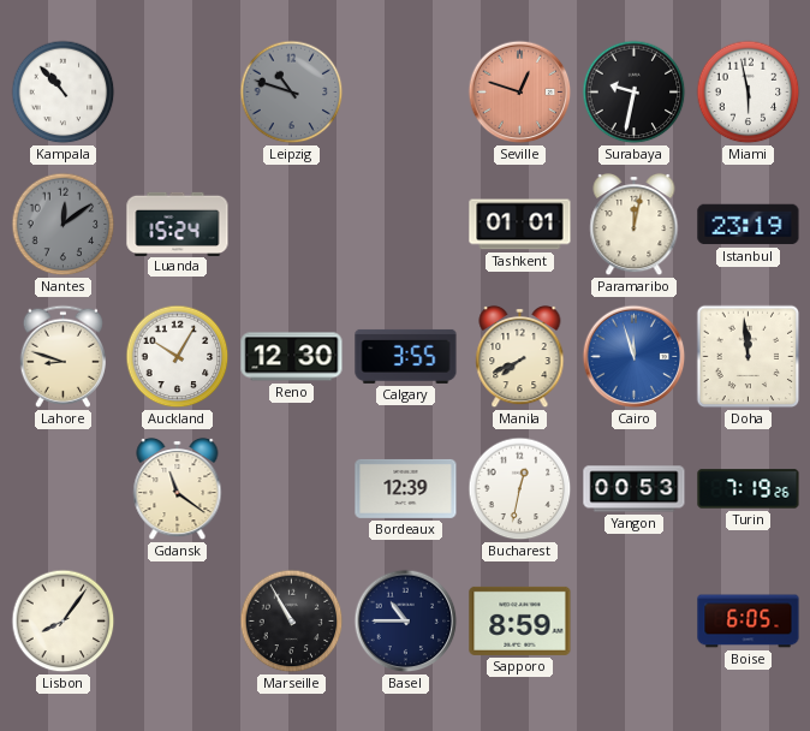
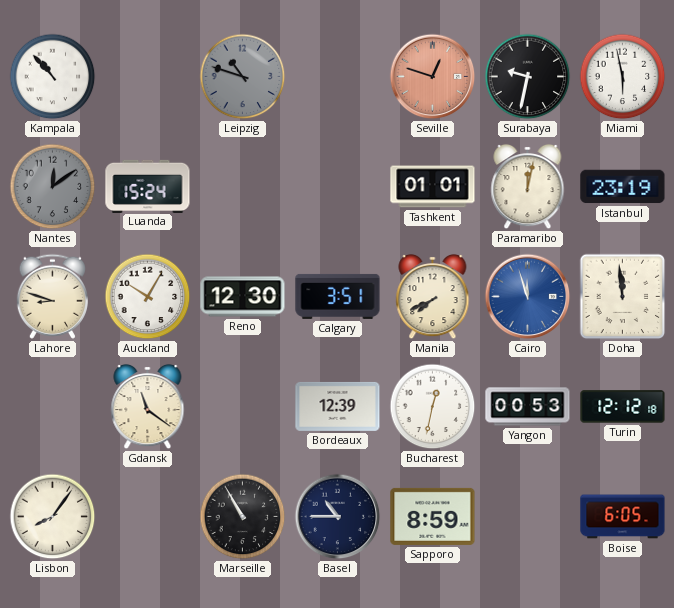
Calgary: 3:55 -> 3:51 (338, 296)
Turin: 7:19 -> 12:12 (623, 407)
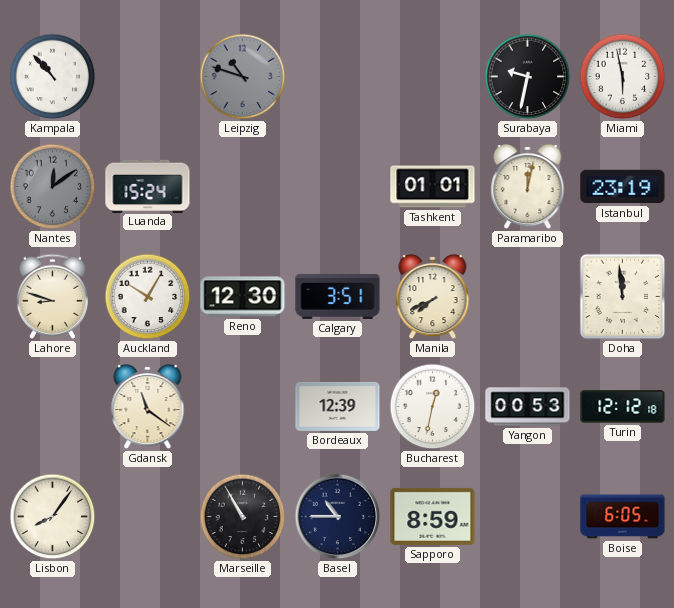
Seville: 12:48 -> none (433, 77)
Cairo: 11:57 -> none (528, 297)
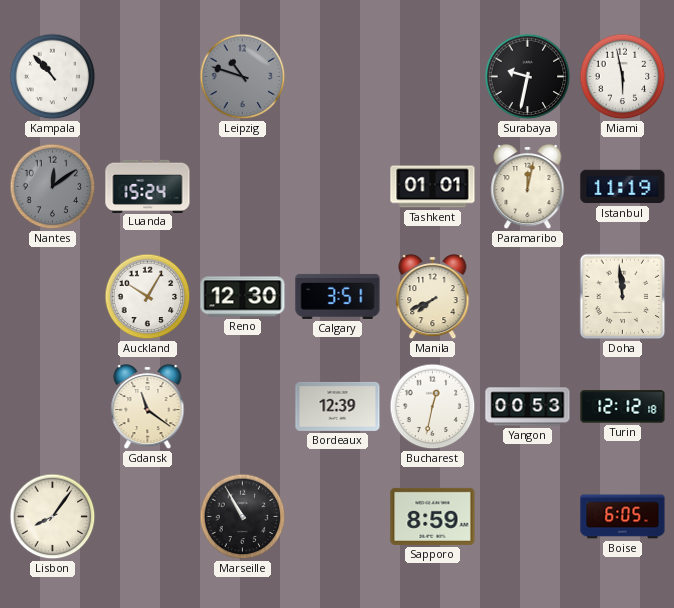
Istanbul: 23:19 -> 11:19 (623, 187)
Lahore: 8:48 -> none (52, 296)
Basel: 10:45 -> none (338, 517)
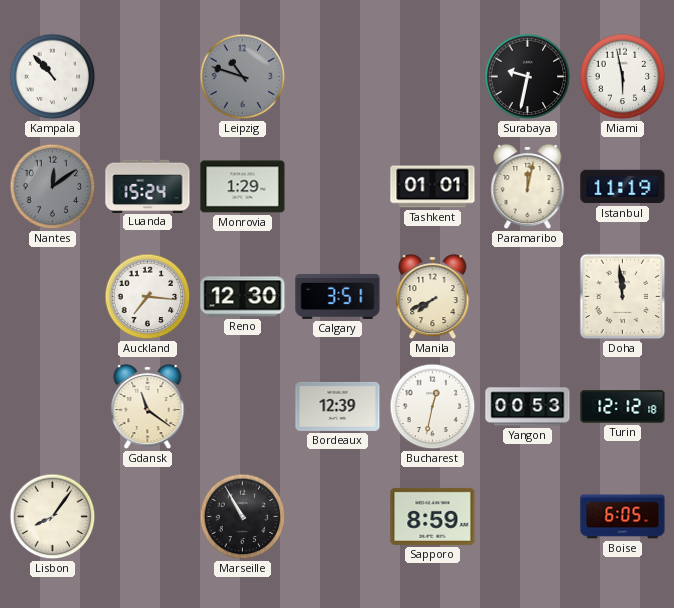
Monrovia: none -> 1:29 (243, 187)
Auckland: 10:05 -> 7:16 (148, 297)
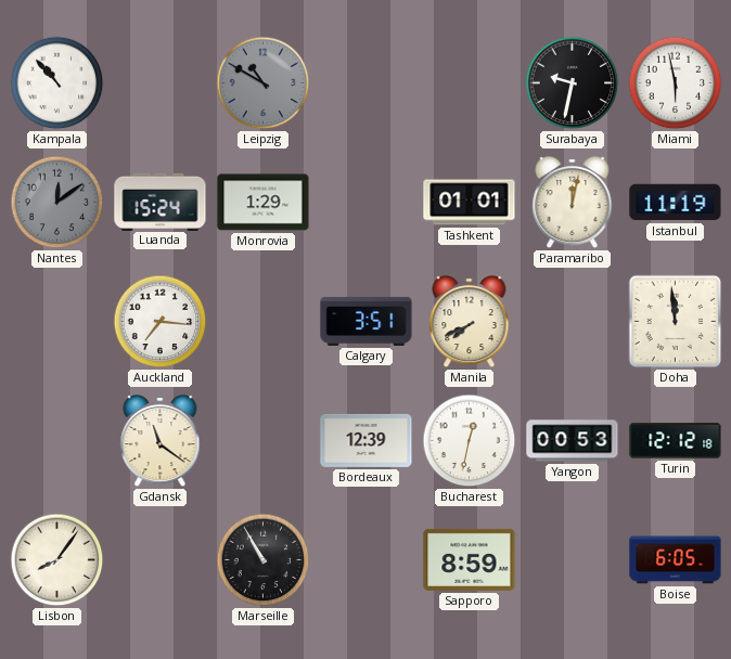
Leipzig: 10:48 -> 10:50 (264, 83)
Reno: 12:30 -> none (243, 297)
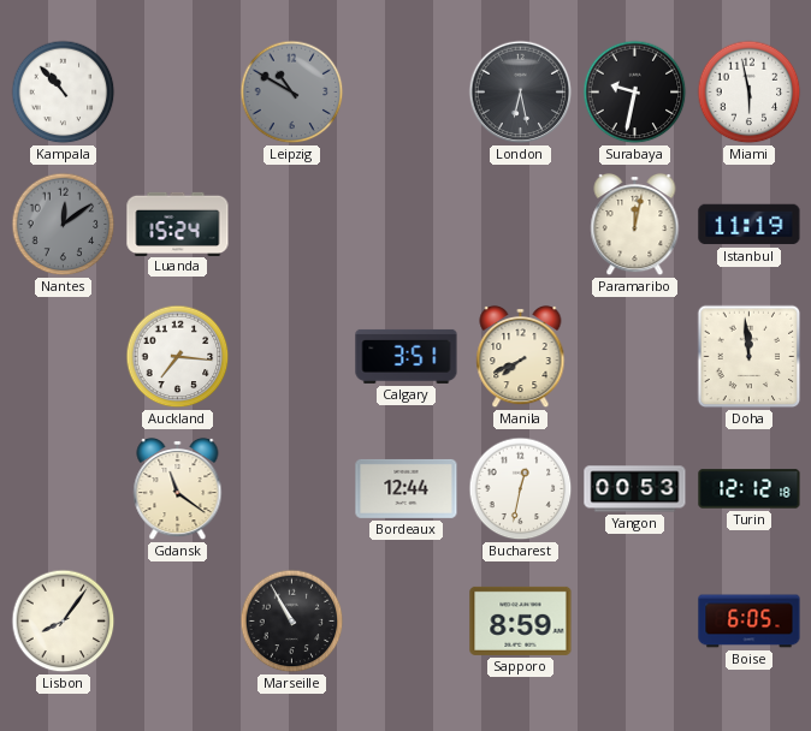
London: none -> 6:28 (521, 93)
Monrovia: 1:29 -> none (264, 203)
Tashkent: 01:01 -> none (470, 203)
Bordeaux: 12:39 -> 12:44 (407, 488)
